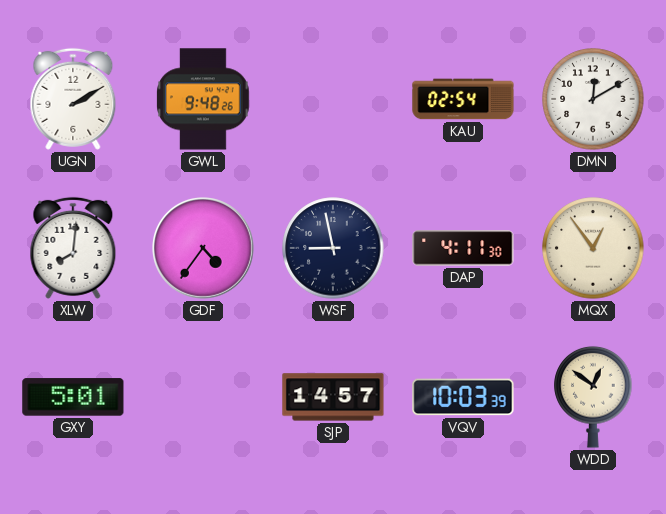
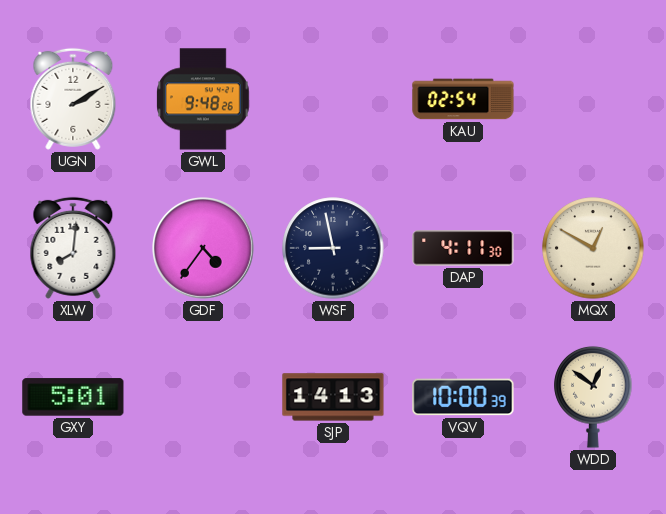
DMN: 12:10 -> none (593, 99)
MQX: 12:54 -> 12:50 (593, 248)
SJP: 14:57 -> 14:13 (333, 397)
VQV: 10:03 -> 10:00 (463, 397)
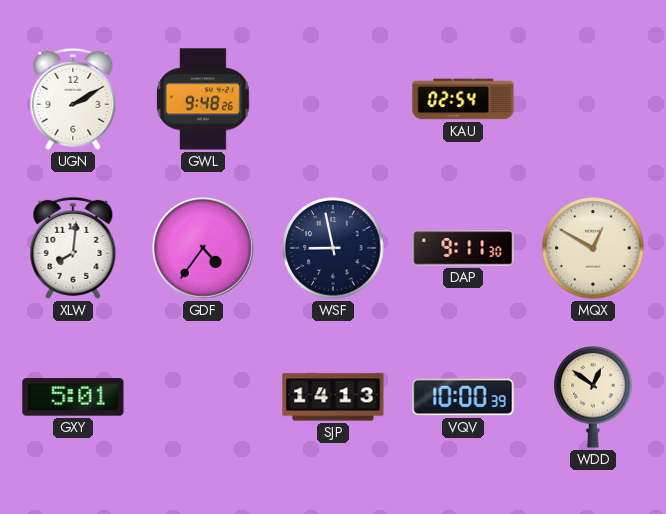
DAP: 4:11 -> 9:11 (463, 248)
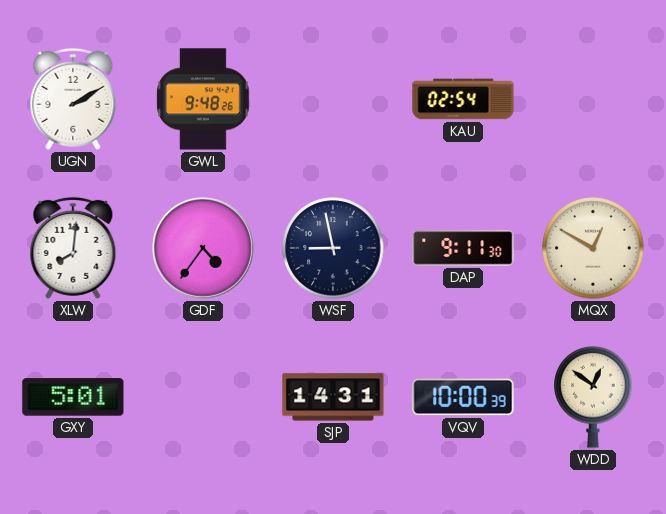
SJP: 14:13 -> 14:31 (333, 397)
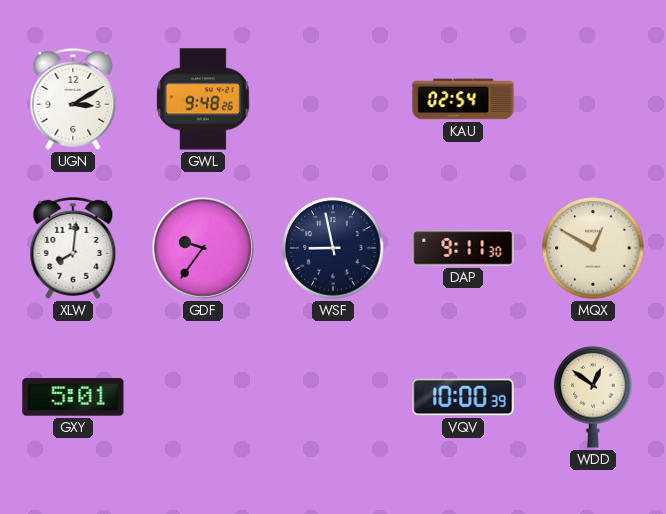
UGN: 2:10 -> 3:10 (73, 99)
GDF: 4:36 -> 9:36 (204, 249)
SJP: 14:31 -> none (333, 397)
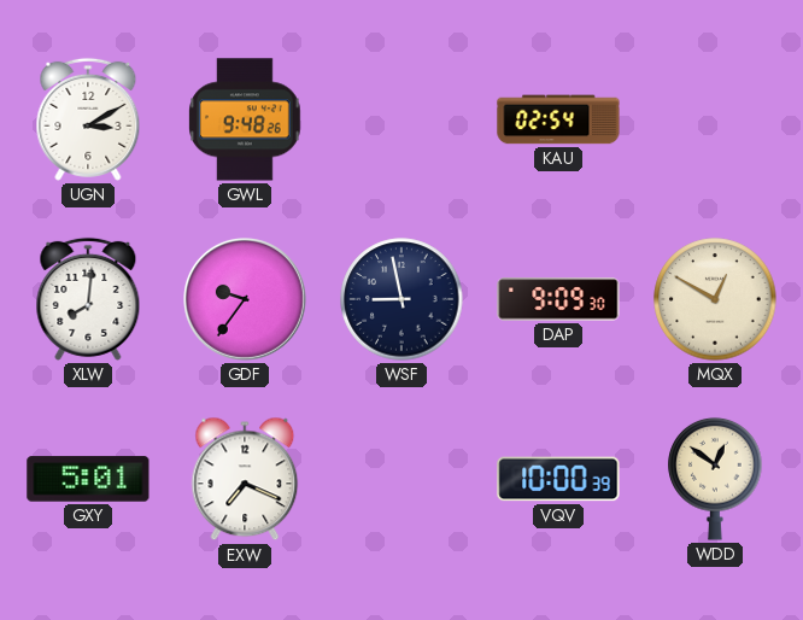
DAP: 9:11 -> 9:09 (558, 299)
EXW: none -> 7:19 (245, 479)
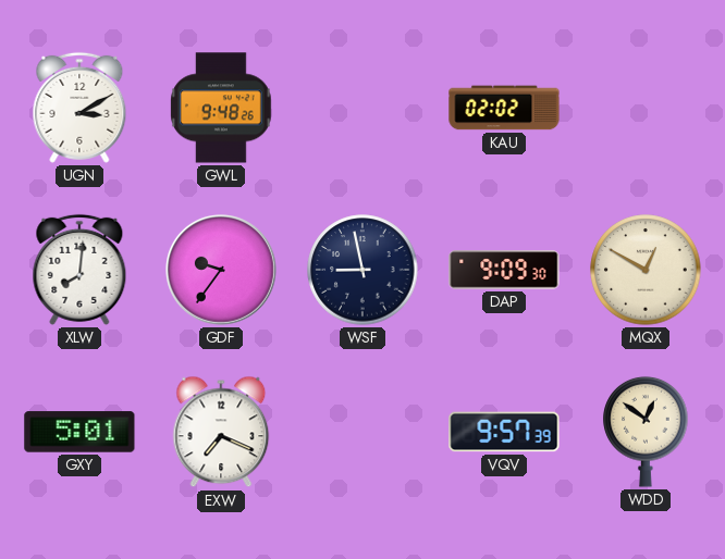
KAU: 02:54 -> 02:02 (504, 108)
VQV: 10:00 -> 9:57 (504, 432)
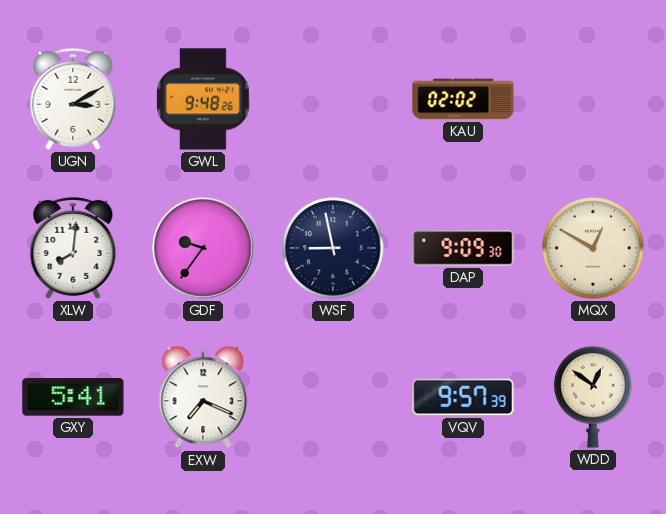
GXY: 5:01 -> 5:41 (73, 397)
